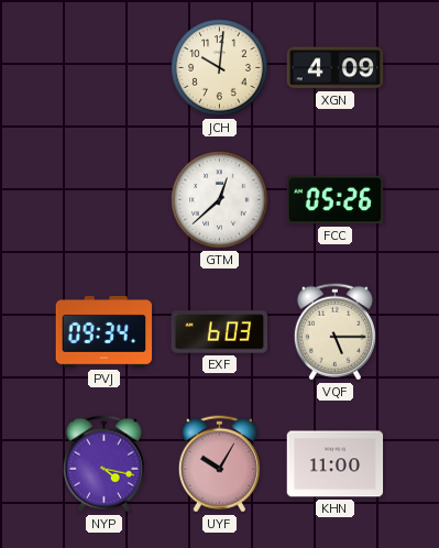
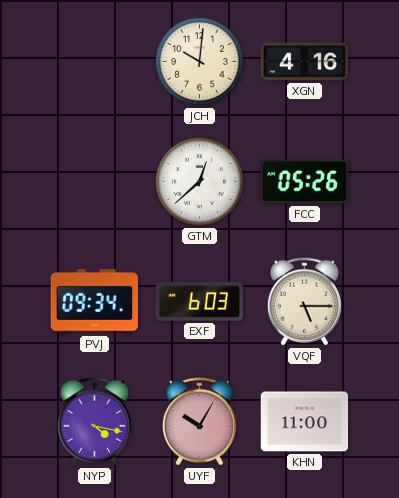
XGN: 4:09 -> 4:16 (305, 62)
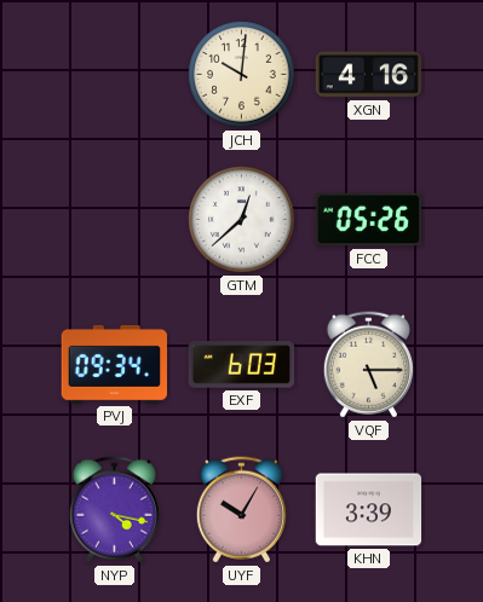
KHN: 11:00 -> 3:39 (369, 510)
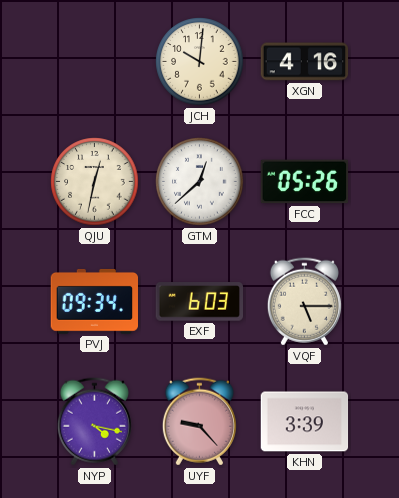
QJU: none -> 12:32 (95, 182)
UYF: 10:05 -> 9:23 (199, 422)
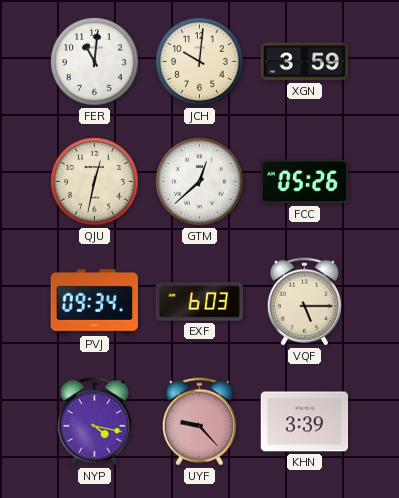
FER: none -> 11:01 (95, 62)
XGN: 4:16 -> 3:59 (305, 62)
